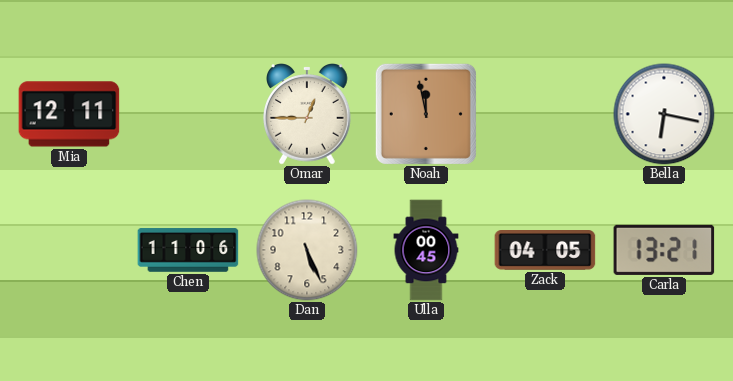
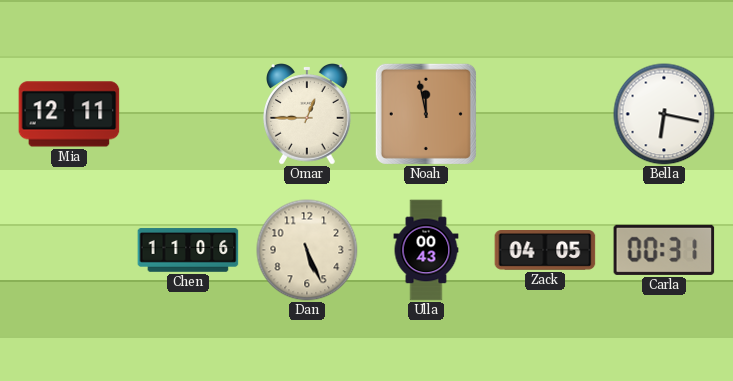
Ulla: 00:45 -> 00:43 (426, 250)
Carla: 13:21 -> 00:31 (664, 250)
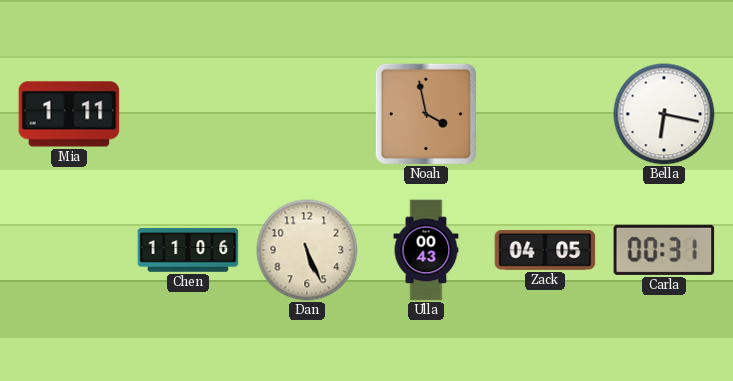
Mia: 12:11 -> 1:11 (69, 114)
Omar: 12:45 -> none (308, 114)
Noah: 11:58 -> 3:58 (426, 114)
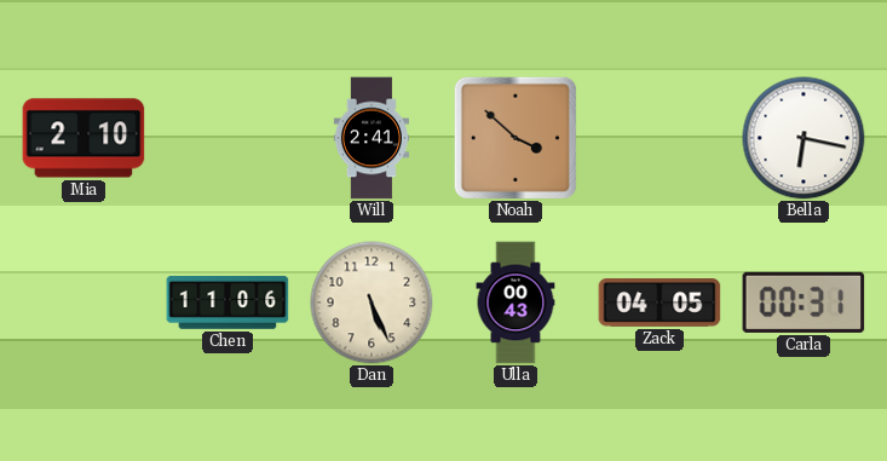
Mia: 1:11 -> 2:10 (83, 138)
Will: none -> 2:41 (371, 138)
Noah: 3:58 -> 3:52 (516, 138)
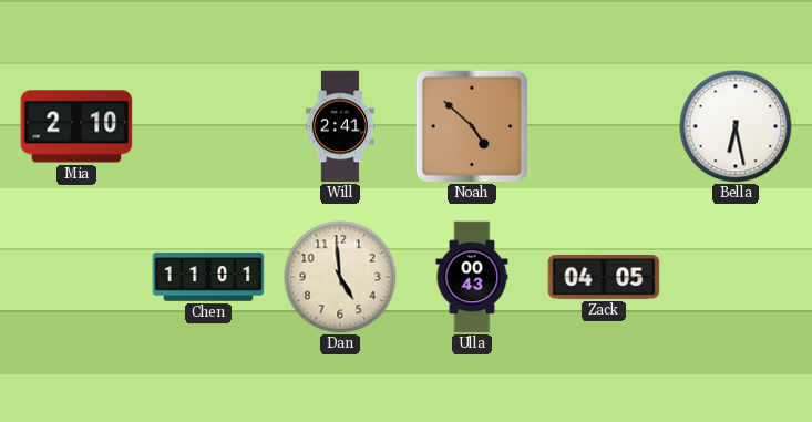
Noah: 3:52 -> 4:52 (472, 126)
Bella: 6:17 -> 6:28 (736, 126)
Chen: 11:06 -> 11:01 (208, 277)
Dan: 5:26 -> 4:59 (340, 277)
Carla: 00:31 -> none (804, 302)
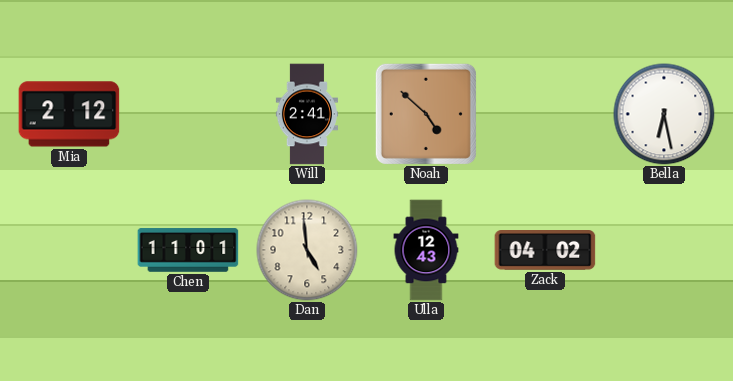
Mia: 2:10 -> 2:12 (69, 114)
Ulla: 00:43 -> 12:43 (426, 250)
Zack: 04:05 -> 04:02 (545, 251)
